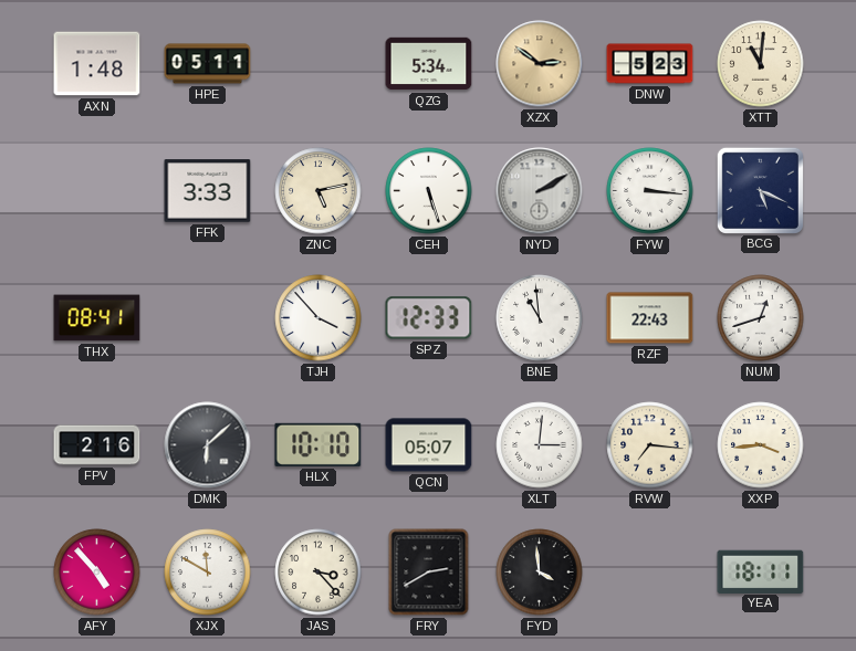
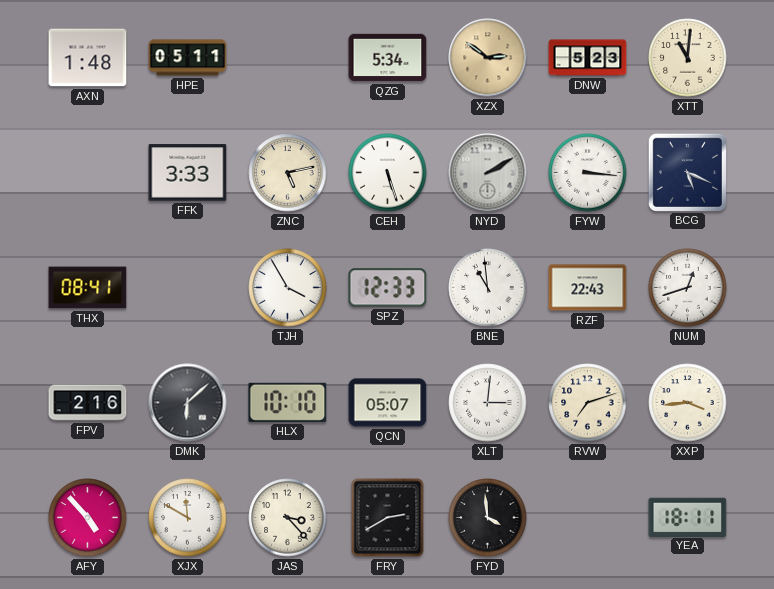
TJH: 3:53 -> 3:55 (288, 288)
RVW: 7:16 -> 7:12 (588, 403)
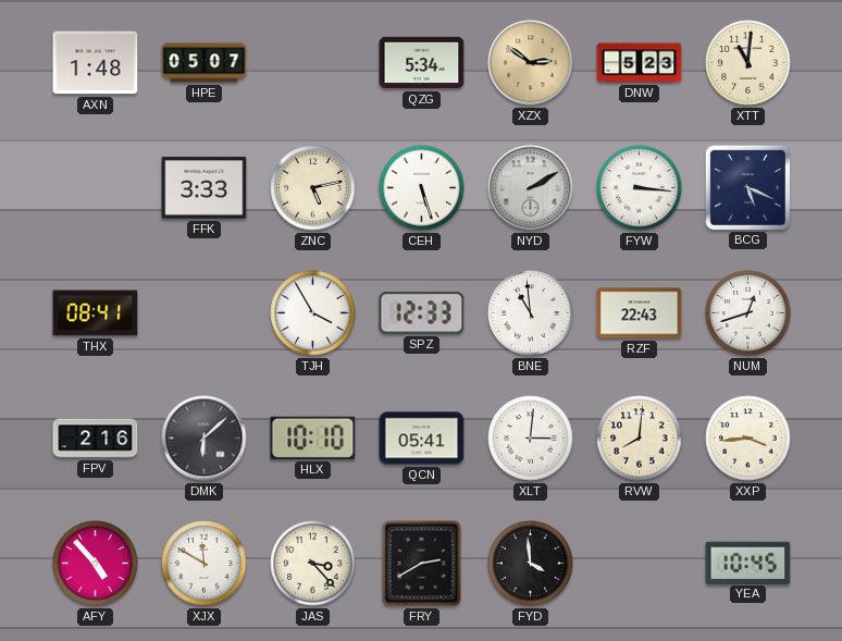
HPE: 05:11 -> 05:07 (205, 63)
QCN: 05:07 -> 05:41 (422, 439)
RVW: 7:12 -> 8:01 (640, 439)
YEA: 18:11 -> 10:45 (748, 563)
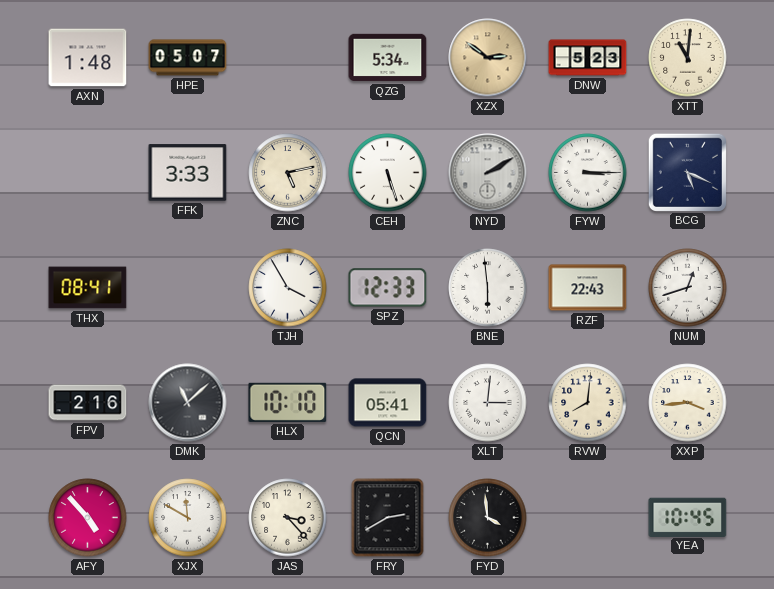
FYW: 3:16 -> 3:15 (588, 173)
BNE: 10:59 -> 5:59 (488, 288)
DMK: 6:08 -> 11:08 (188, 403)
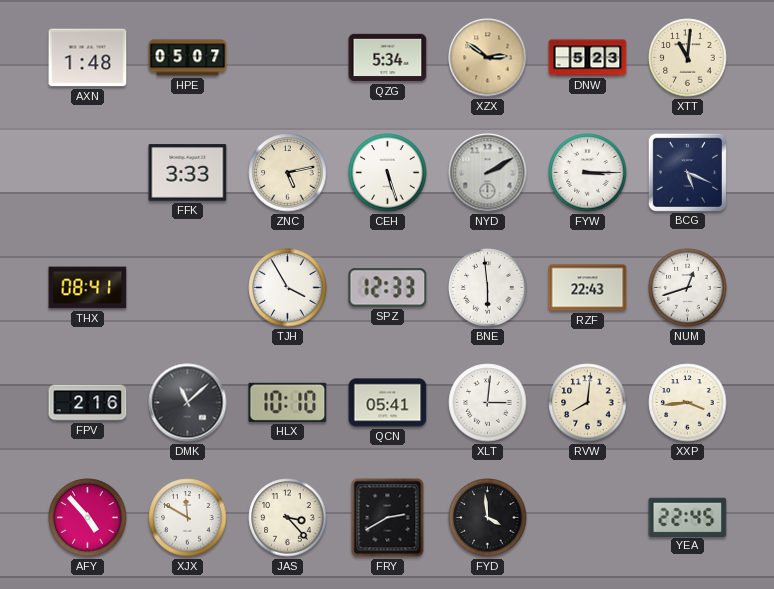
YEA: 10:45 -> 22:45 (688, 517)
